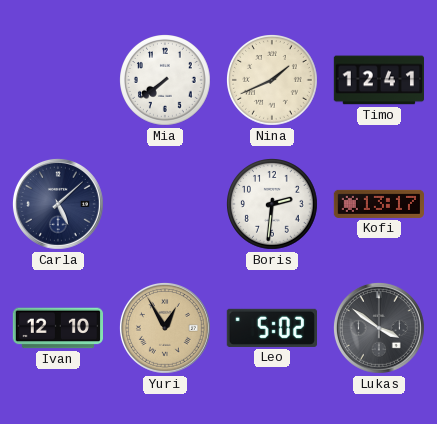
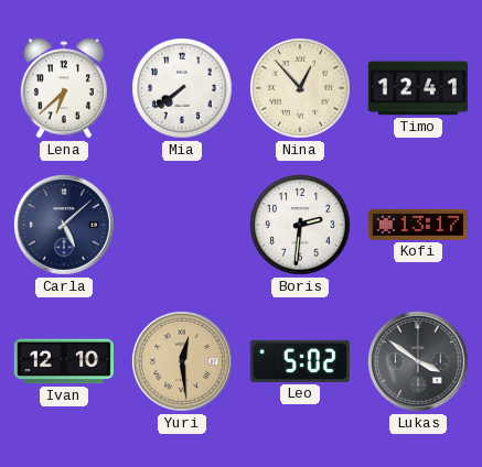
Lena: none -> 6:38 (64, 88)
Nina: 1:41 -> 12:53 (301, 89)
Yuri: 12:55 -> 12:29 (182, 361)
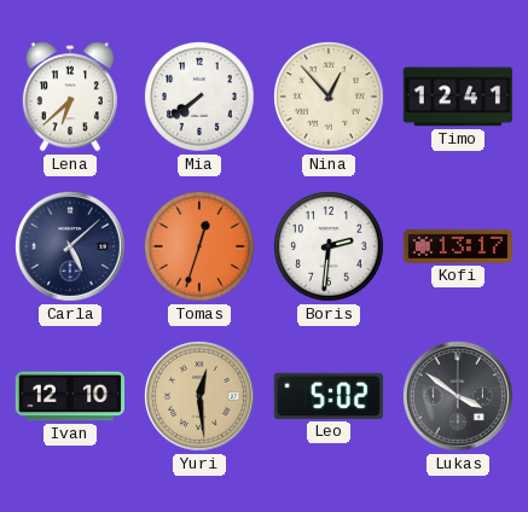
Tomas: none -> 12:33 (201, 248)
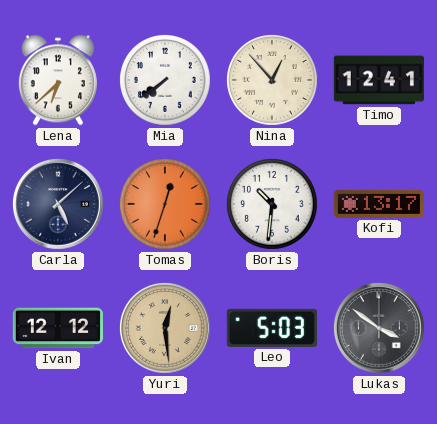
Boris: 2:31 -> 10:31 (273, 205)
Ivan: 12:10 -> 12:12 (57, 328)
Leo: 5:02 -> 5:03 (271, 328)
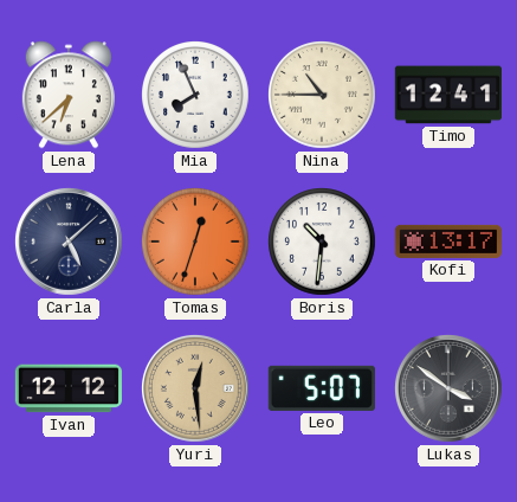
Mia: 7:39 -> 7:56 (196, 96)
Nina: 12:53 -> 10:45 (323, 96)
Leo: 5:03 -> 5:07 (321, 388)
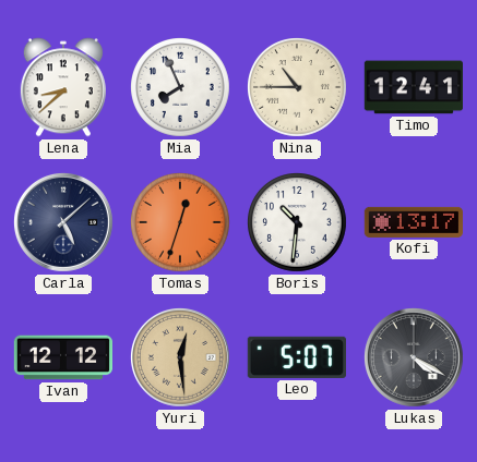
Lena: 6:38 -> 8:38 (63, 87)
Lukas: 3:51 -> 4:20 (414, 357)
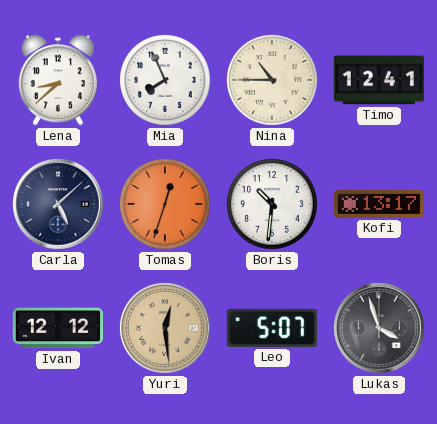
Lukas: 4:20 -> 3:57 (379, 328)
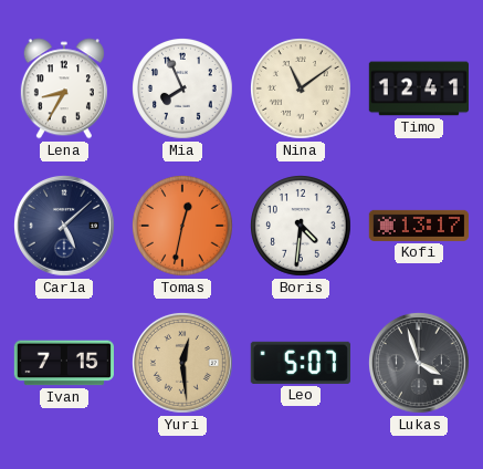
Lena: 8:38 -> 8:35 (64, 88)
Nina: 10:45 -> 11:09 (302, 90)
Tomas: 12:33 -> 12:32 (183, 227)
Boris: 10:31 -> 4:31 (302, 227)
Ivan: 12:12 -> 7:15 (63, 363)
